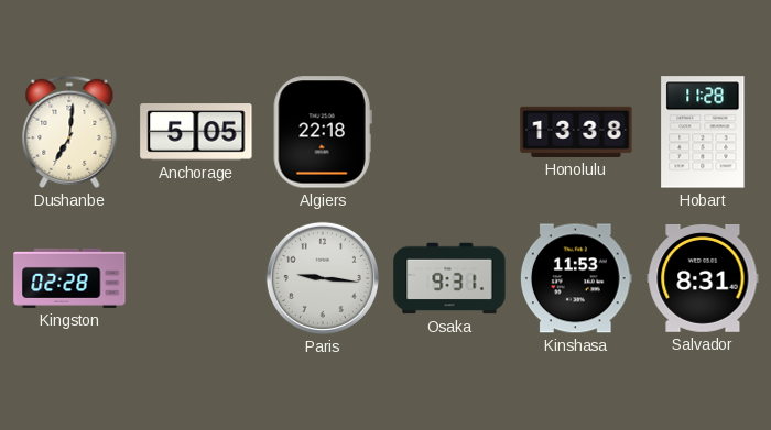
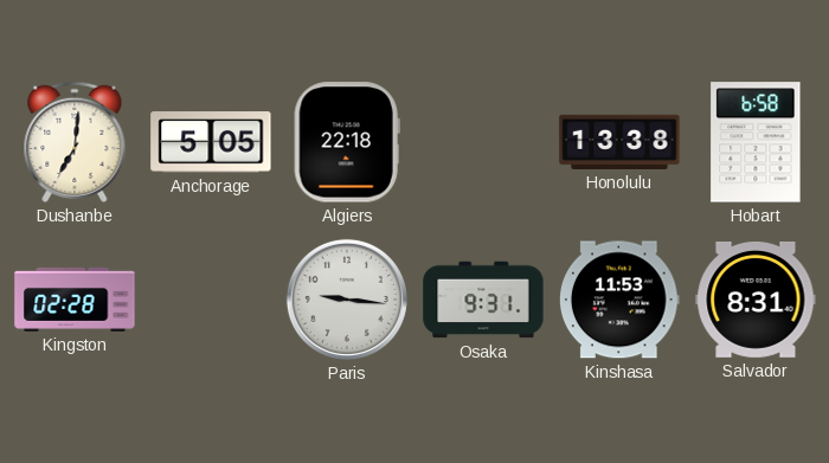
Hobart: 11:28 -> 6:58 (756, 142)
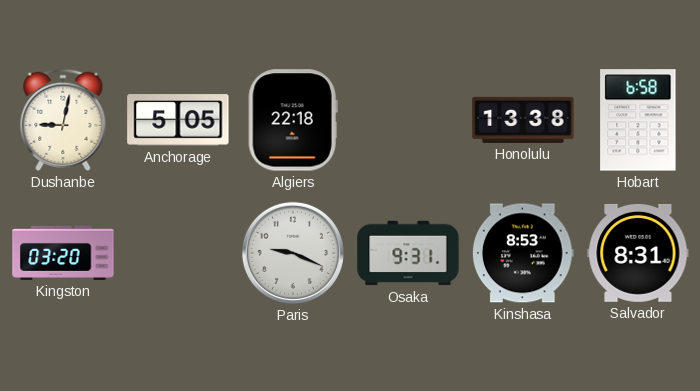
Dushanbe: 7:01 -> 9:02 (63, 120)
Kingston: 02:28 -> 03:20 (63, 253)
Paris: 9:16 -> 9:19 (293, 253)
Kinshasa: 11:53 -> 8:53 (523, 253)
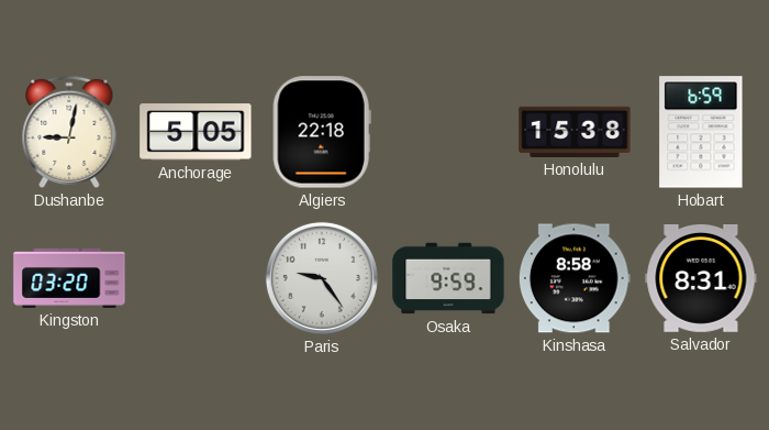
Honolulu: 13:38 -> 15:38 (575, 132)
Hobart: 6:58 -> 6:59 (701, 132)
Paris: 9:19 -> 9:24 (322, 278)
Osaka: 9:31 -> 9:59 (448, 278)
Kinshasa: 8:53 -> 8:58 (575, 278)
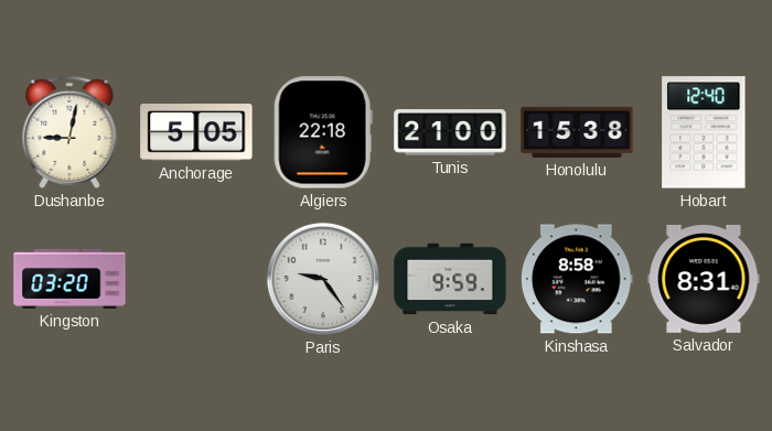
Tunis: none -> 21:00 (450, 132)
Hobart: 6:59 -> 12:40 (704, 132)
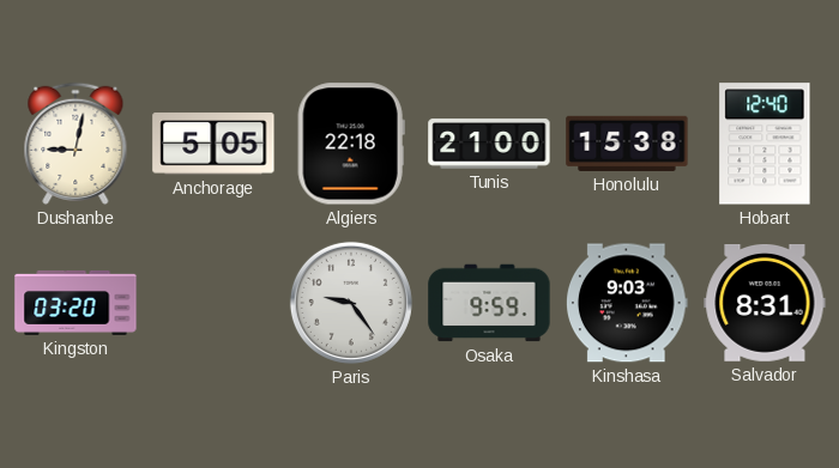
Kinshasa: 8:58 -> 9:03 (627, 303)
